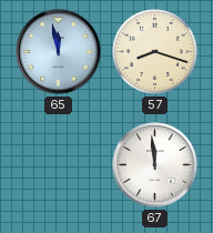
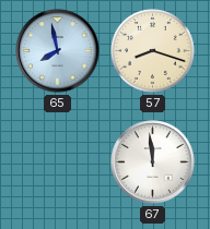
65: 11:58 -> 7:58 (58, 51)
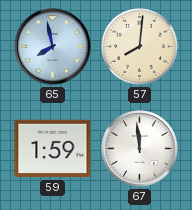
57: 8:18 -> 8:01 (140, 47)
59: none -> 1:59 (53, 149)
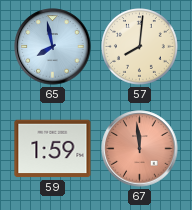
67 dial: white -> salmon (140, 149)
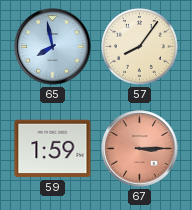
57: 8:01 -> 8:06 (140, 47)
67: 11:59 -> 3:15 (140, 149)
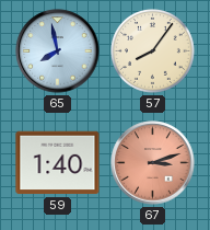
59: 1:59 -> 1:40 (58, 163)
67: 3:15 -> 3:12 (153, 163)
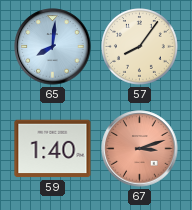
65: 7:58 -> 8:01 (53, 47)
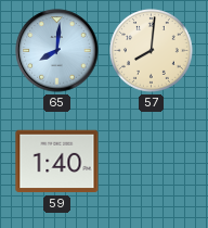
57: 8:06 -> 8:01 (152, 51)
67: 3:12 -> none (140, 149)
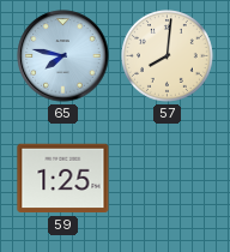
65: 8:01 -> 7:47 (63, 56)
59: 1:40 -> 1:25 (63, 179)
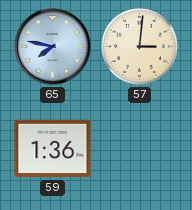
57: 8:01 -> 3:01 (140, 47)
59: 1:25 -> 1:36 (53, 149)
